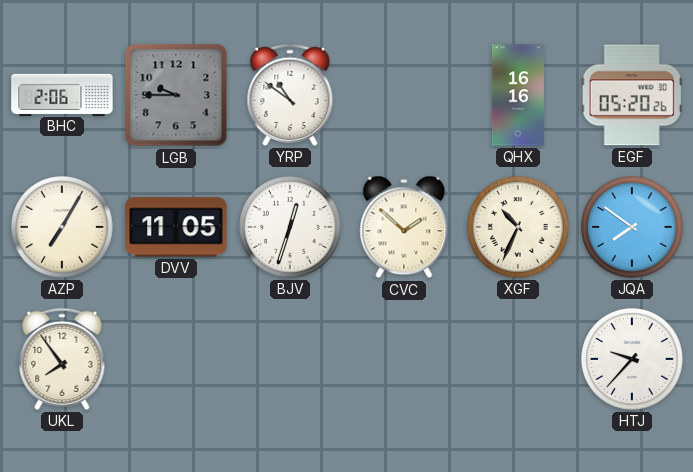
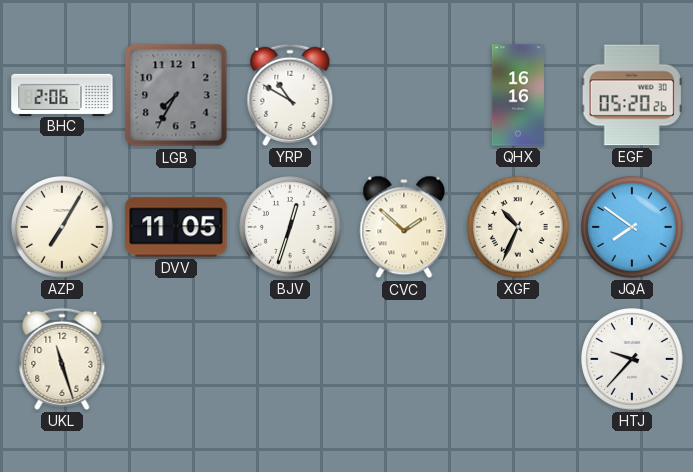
LGB: 9:45 -> 7:35 (176, 95)
YRP: 10:51 -> 10:50 (290, 95)
UKL: 7:54 -> 11:27 (62, 359)
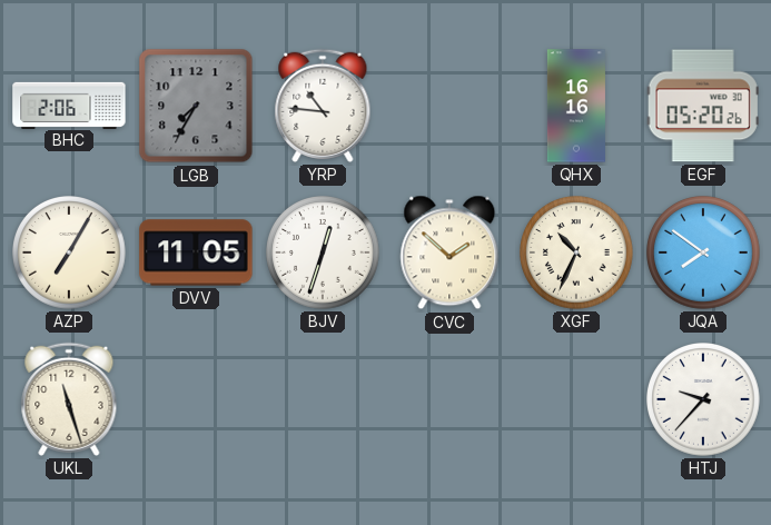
YRP: 10:50 -> 10:46 (323, 106)
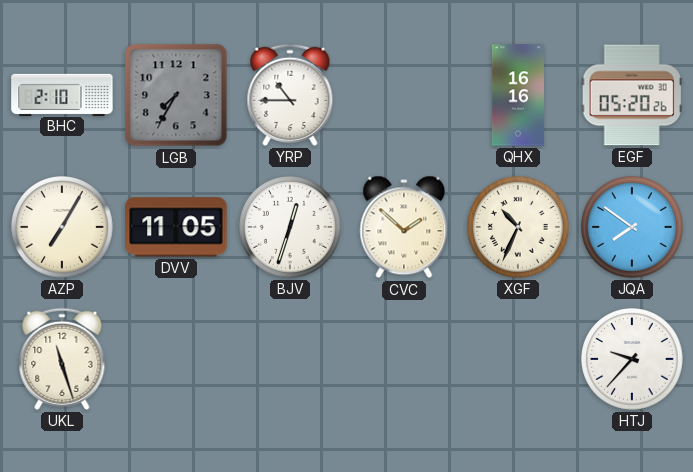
BHC: 2:06 -> 2:10 (62, 94)
YRP: 10:46 -> 10:45 (290, 95)
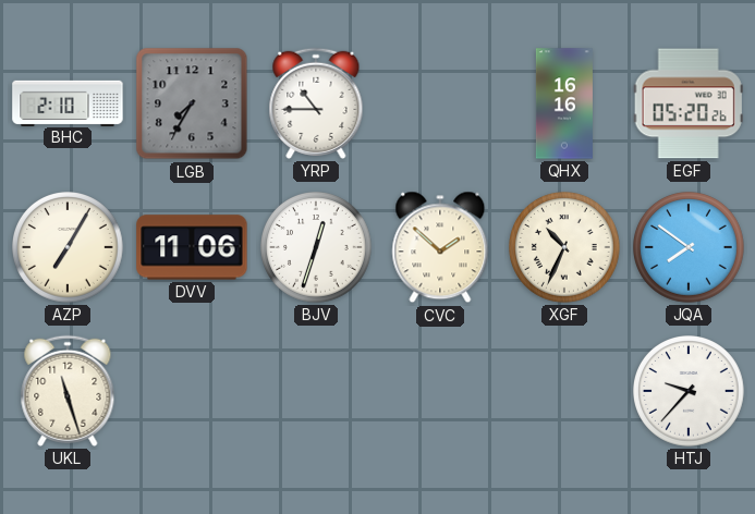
DVV: 11:05 -> 11:06 (192, 247)
